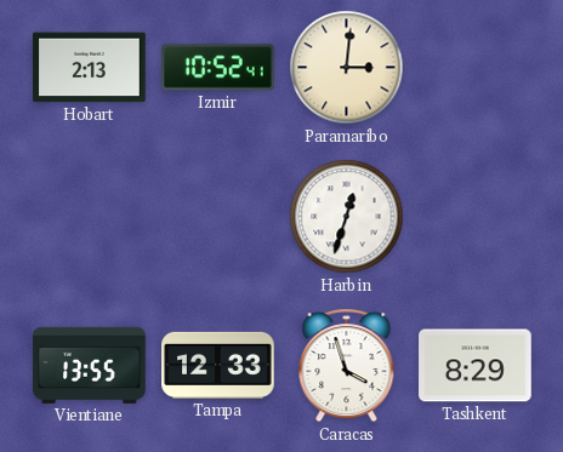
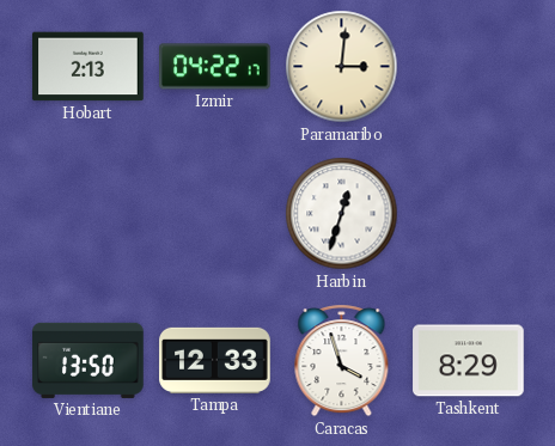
Izmir: 10:52 -> 04:22 (215, 67)
Vientiane: 13:55 -> 13:50 (89, 360)
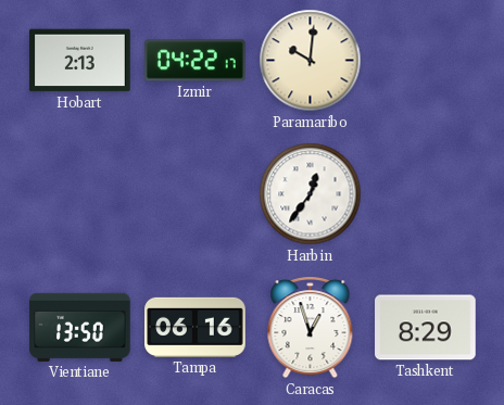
Paramaribo: 3:01 -> 10:01 (311, 61)
Harbin: 12:33 -> 12:36 (311, 194)
Tampa: 12:33 -> 06:16 (196, 327)
Caracas: 3:57 -> 12:57 (311, 328)
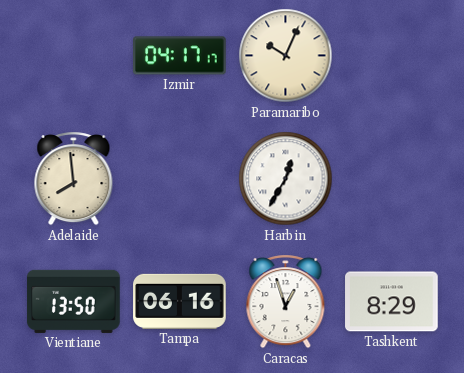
Hobart: 2:13 -> none (80, 61)
Izmir: 04:22 -> 04:17 (180, 56)
Paramaribo: 10:01 -> 10:04 (286, 56)
Adelaide: none -> 7:59 (74, 179)
Harbin: 12:36 -> 12:35 (286, 179)
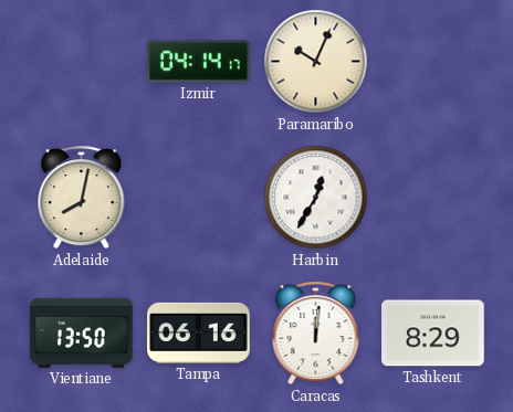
Izmir: 04:17 -> 04:14 (199, 62)
Adelaide: 7:59 -> 8:02 (82, 198)
Caracas: 12:57 -> 12:01 (316, 334)
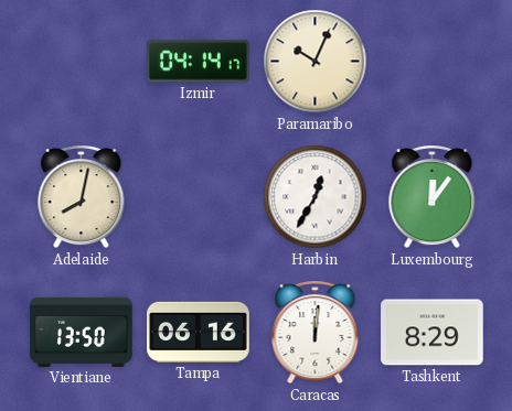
Luxembourg: none -> 12:06 (433, 197)
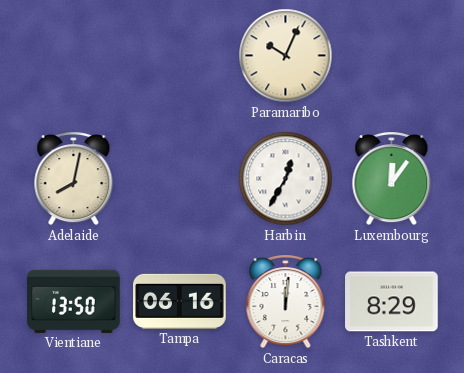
Izmir: 04:14 -> none (199, 62)
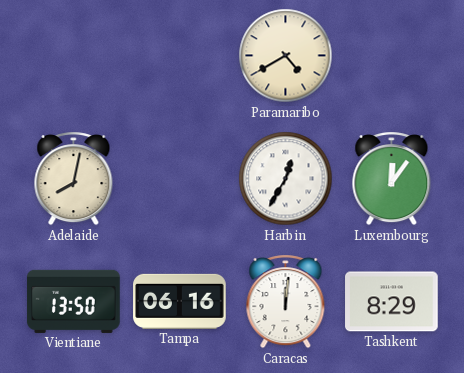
Paramaribo: 10:04 -> 4:40 (286, 56)
